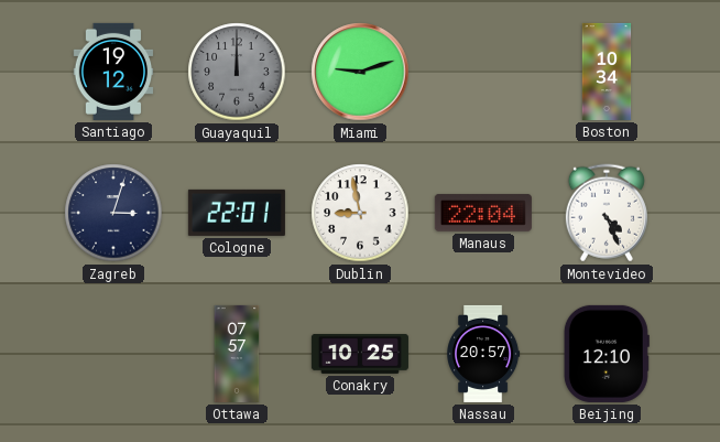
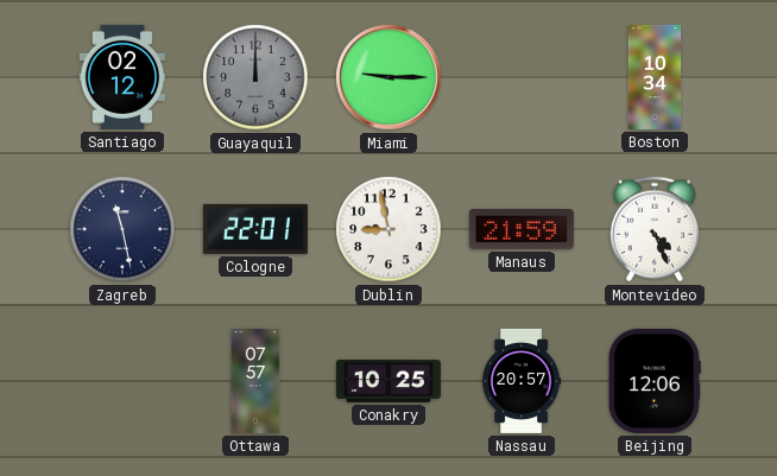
Santiago: 19:12 -> 02:12 (122, 77)
Miami: 9:12 -> 9:15 (389, 77)
Zagreb: 3:03 -> 11:28 (122, 229)
Manaus: 22:04 -> 21:59 (522, 229)
Beijing: 12:10 -> 12:06 (655, 381)
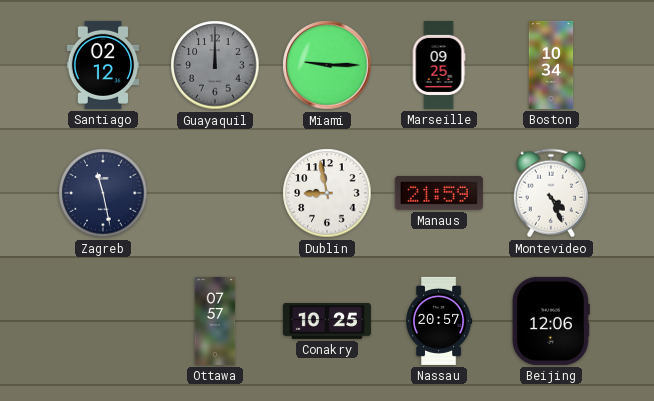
Marseille: none -> 09:25 (439, 65)
Cologne: 22:01 -> none (255, 229)
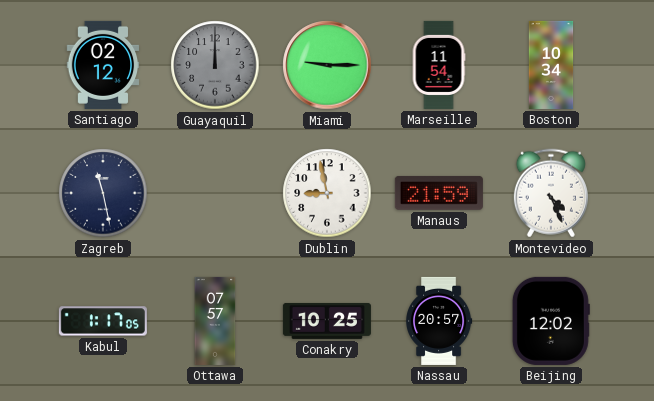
Marseille: 09:25 -> 11:54 (439, 65)
Kabul: none -> 1:17 (103, 321)
Beijing: 12:06 -> 12:02 (551, 321)
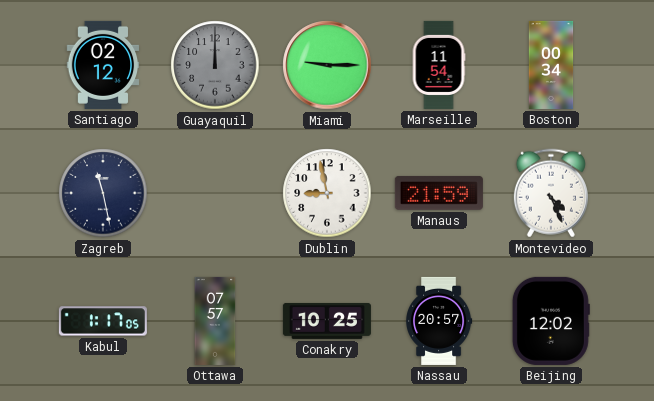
Boston: 10:34 -> 00:34 (551, 65)
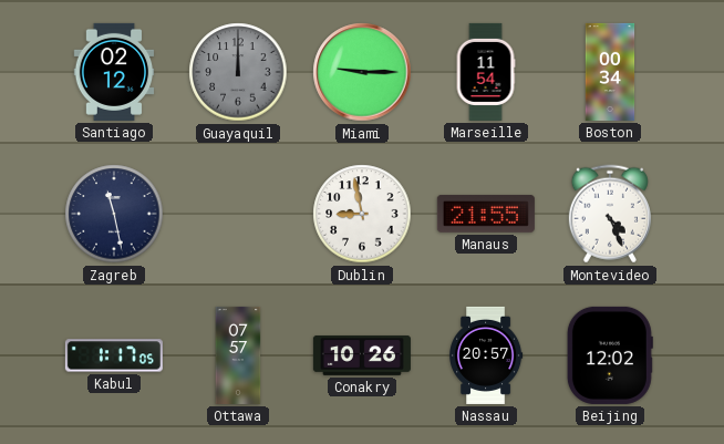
Manaus: 21:59 -> 21:55 (486, 214)
Conakry: 10:25 -> 10:26 (362, 355)
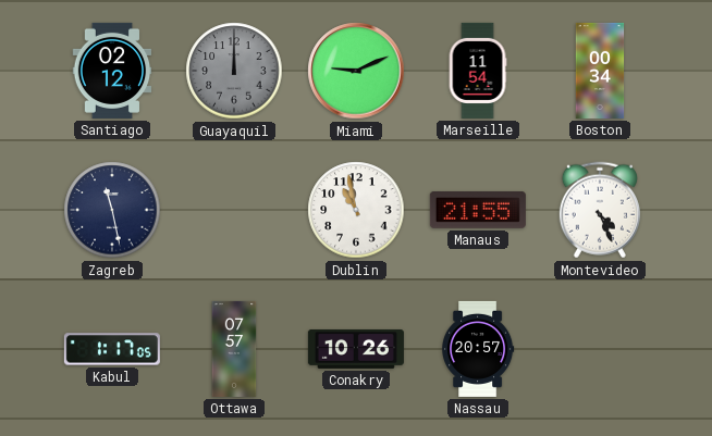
Miami: 9:15 -> 9:11 (356, 71)
Dublin: 8:58 -> 10:58 (356, 210)
Beijing: 12:02 -> none (610, 355)
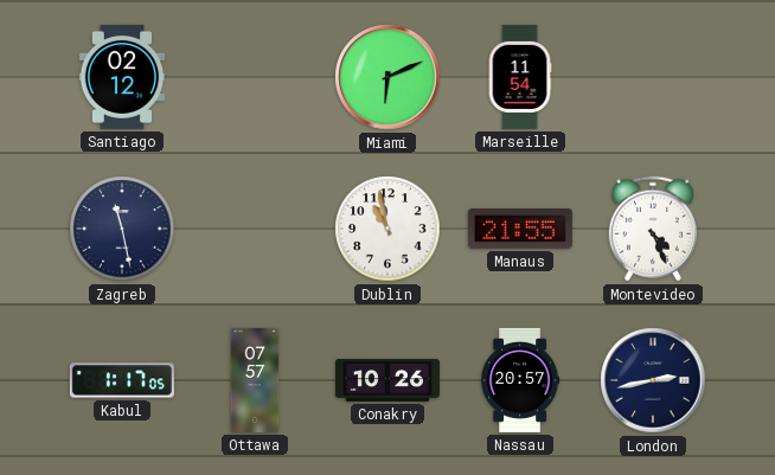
Guayaquil: 12:00 -> none (234, 71)
Miami: 9:11 -> 6:11 (387, 77)
Boston: 00:34 -> none (600, 71)
London: none -> 2:43 (653, 380)
